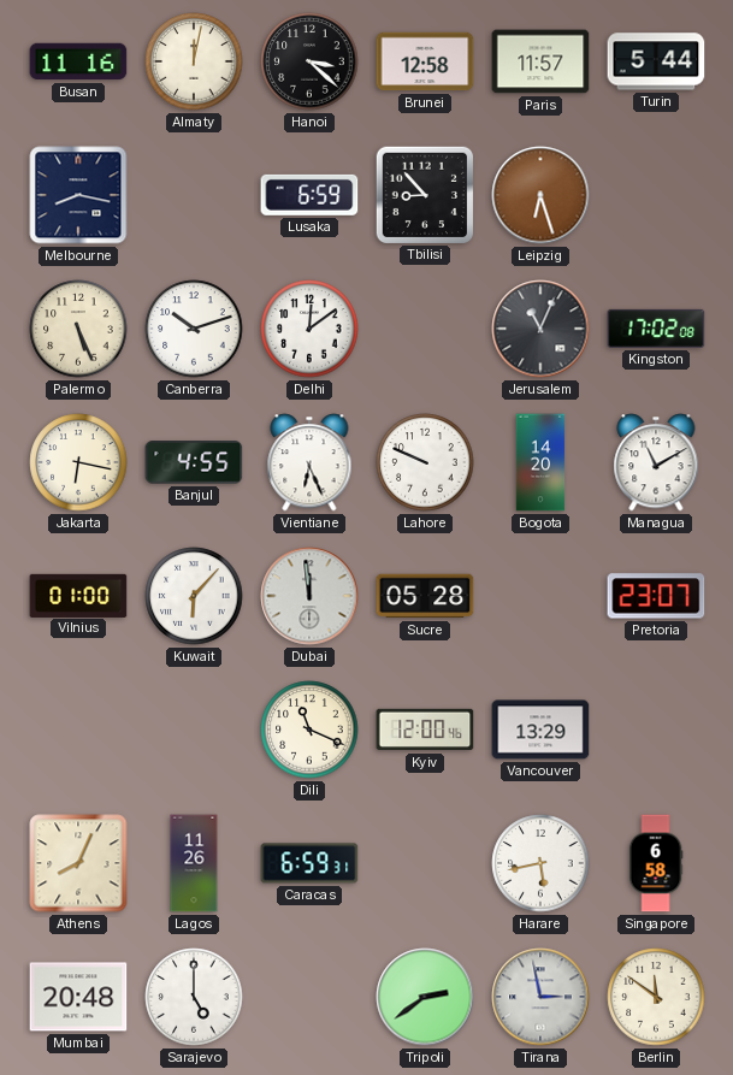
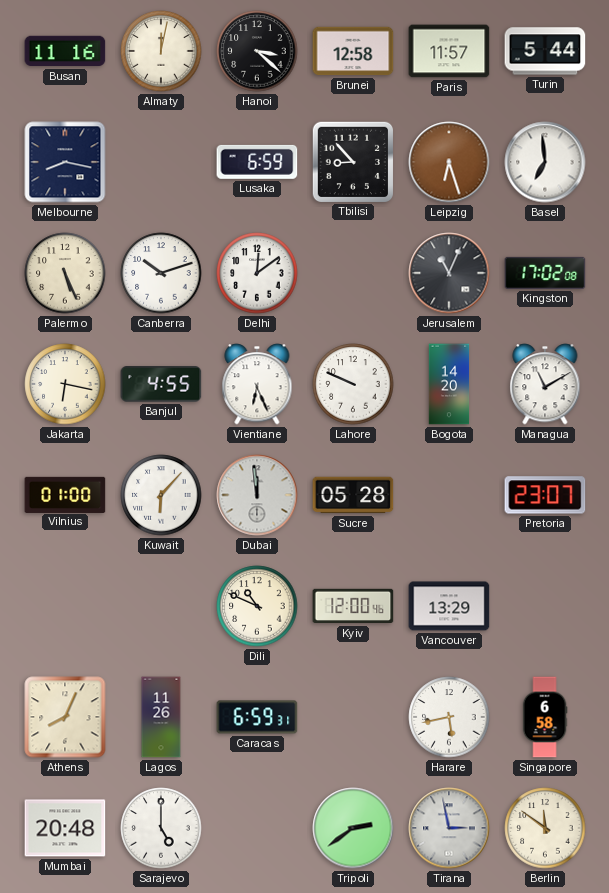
Basel: none -> 6:59 (545, 162)
Dili: 11:19 -> 10:49 (257, 606)
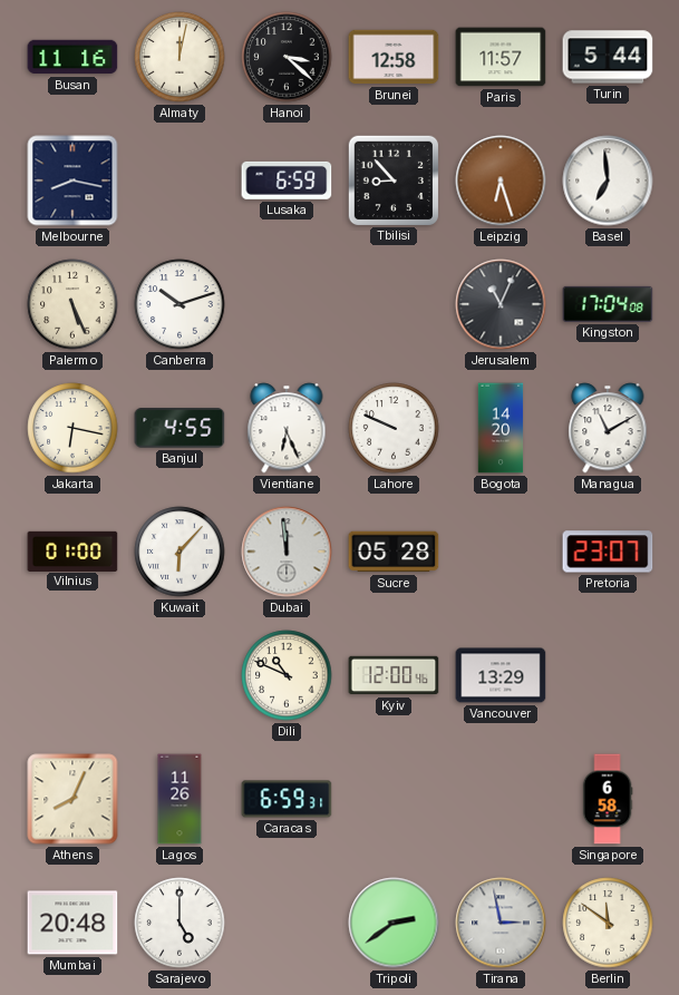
Delhi: 12:09 -> none (257, 273)
Kingston: 17:02 -> 17:04 (608, 304)
Harare: 5:43 -> none (449, 717)
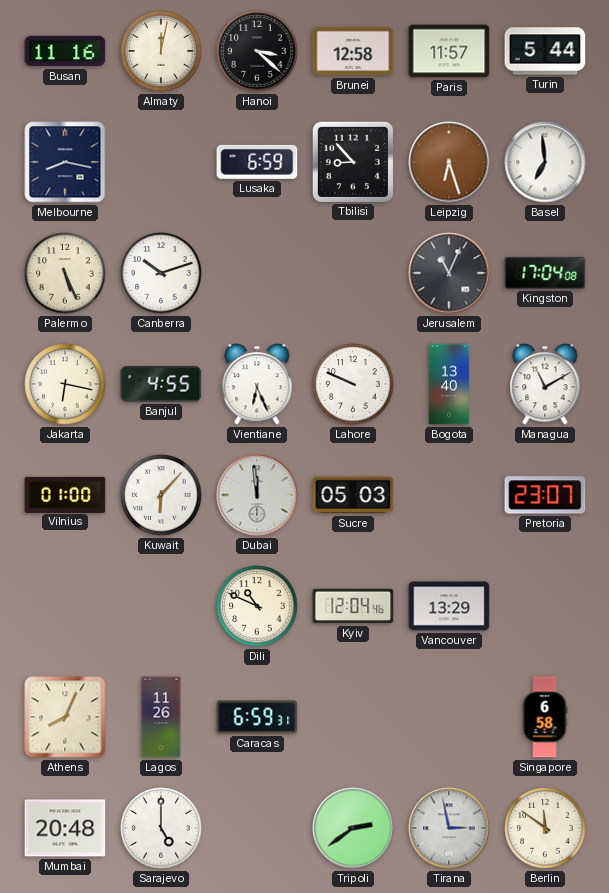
Bogota: 14:20 -> 13:40 (449, 384)
Sucre: 05:28 -> 05:03 (353, 495)
Kyiv: 12:00 -> 12:04 (353, 606)
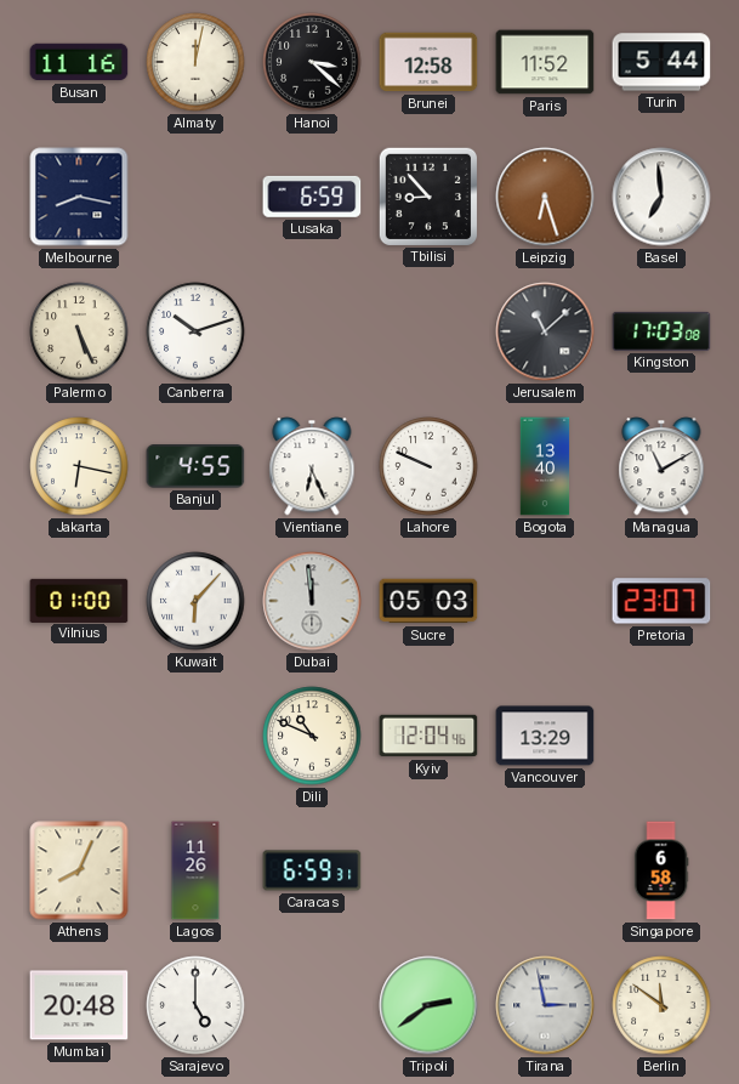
Paris: 11:57 -> 11:52 (545, 62)
Jerusalem: 11:04 -> 11:08 (545, 331)
Kingston: 17:04 -> 17:03 (661, 331)
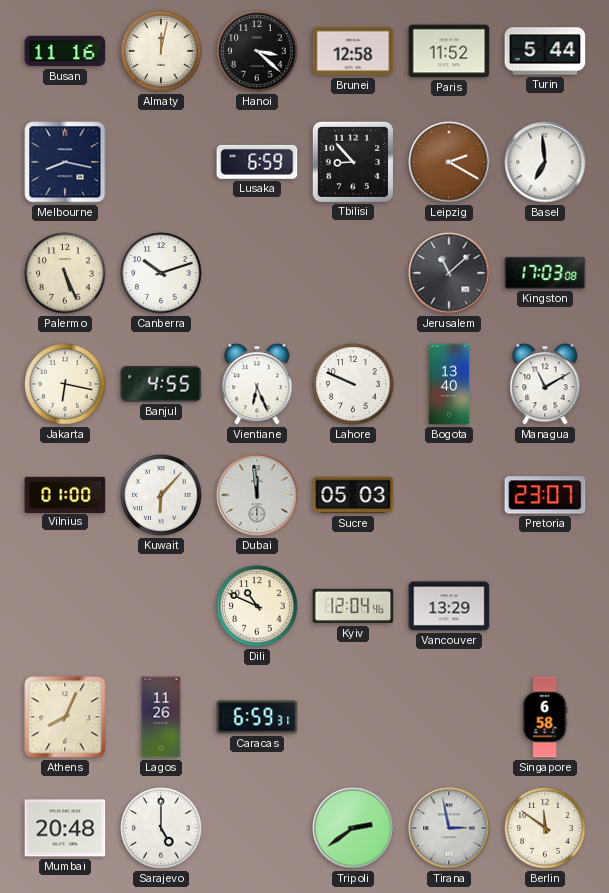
Leipzig: 6:27 -> 2:20 (449, 162)
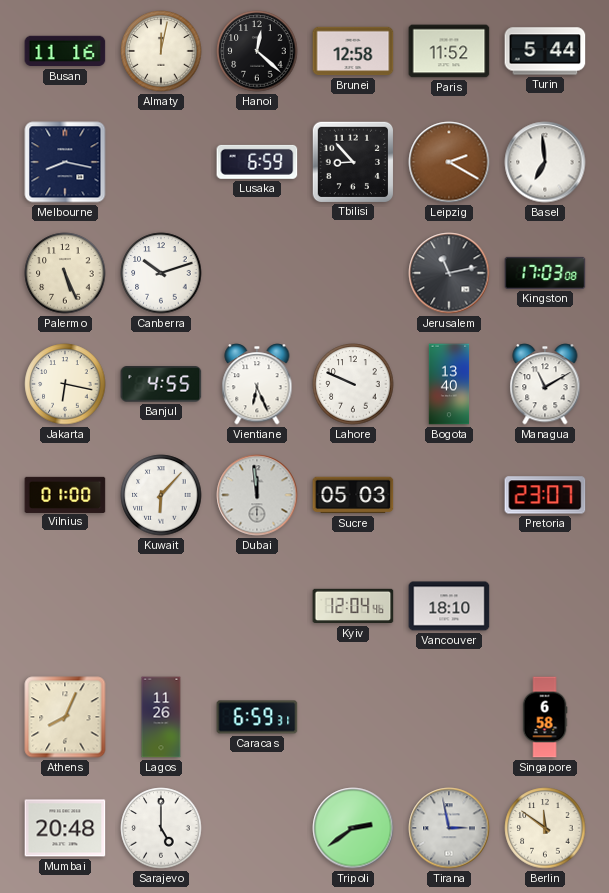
Hanoi: 3:22 -> 12:22 (257, 51)
Jerusalem: 11:08 -> 11:13 (449, 273)
Dili: 10:49 -> none (257, 606)
Vancouver: 13:29 -> 18:10 (449, 606)
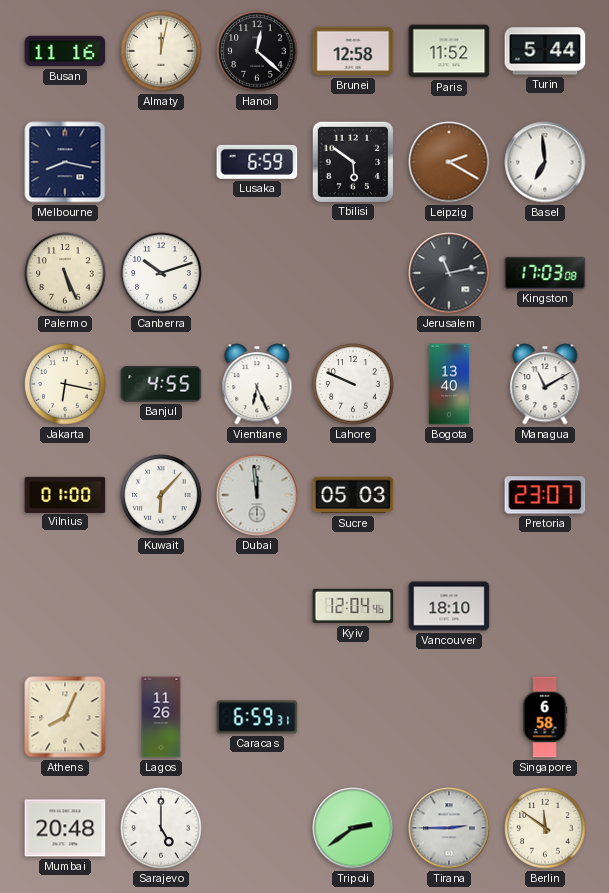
Tbilisi: 8:53 -> 5:51 (352, 161)
Tirana: 2:58 -> 2:45 (449, 828)
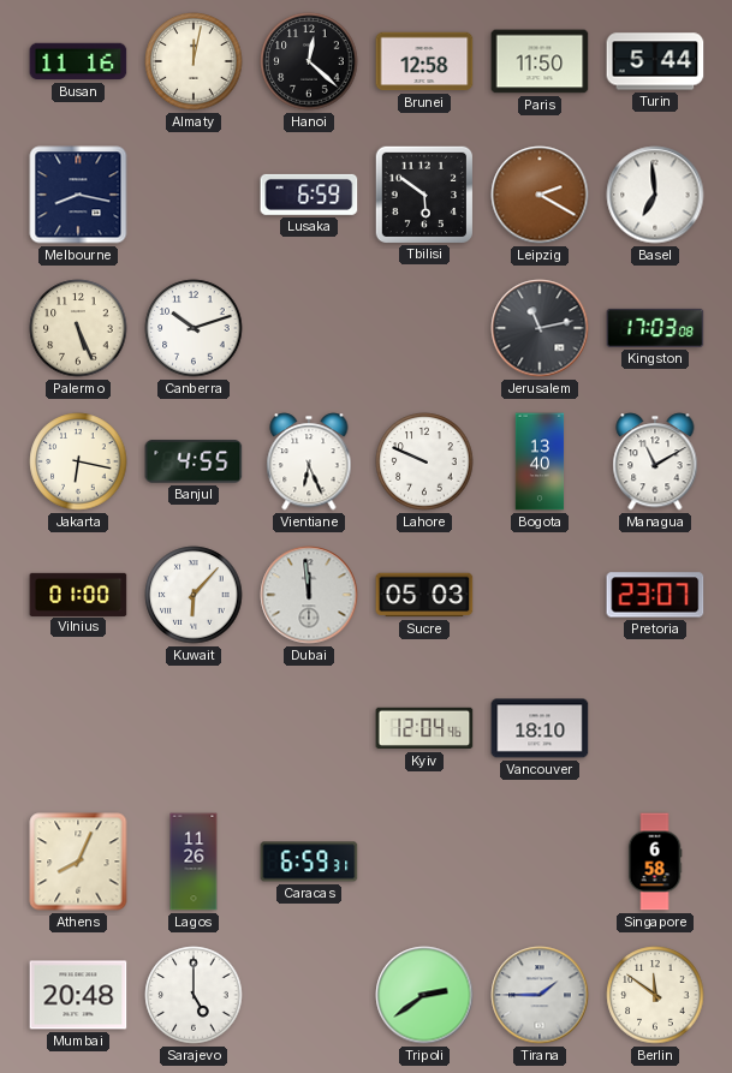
Paris: 11:52 -> 11:50 (540, 61)
Tirana: 2:45 -> 1:45 (540, 995)
